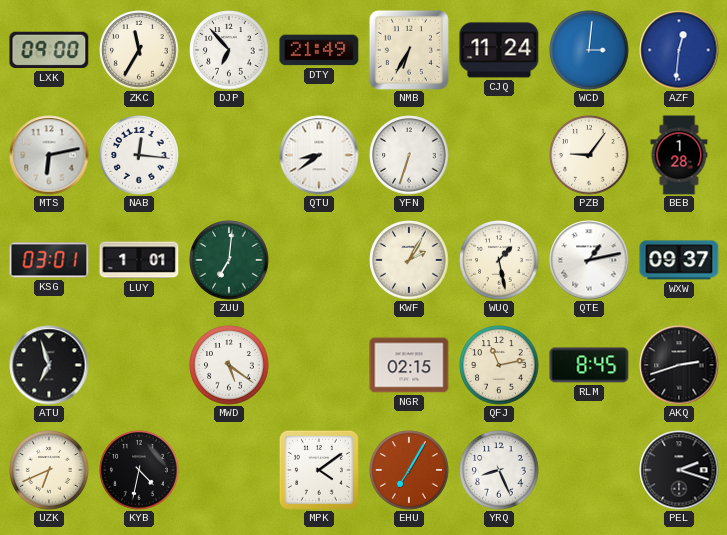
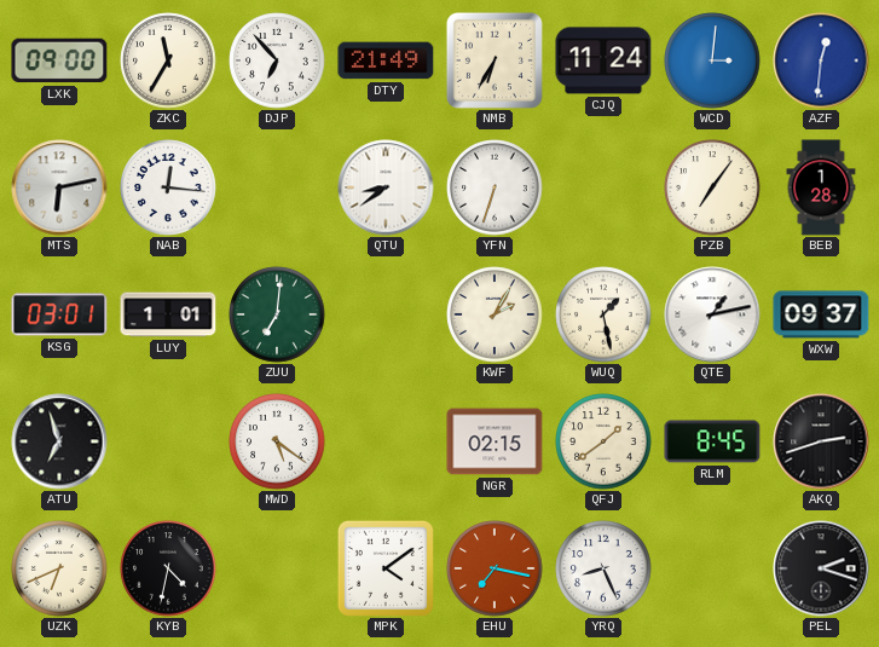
PZB: 9:06 -> 7:06 (712, 187)
QFJ: 11:13 -> 1:39 (603, 441)
EHU: 7:05 -> 7:17 (495, 568)
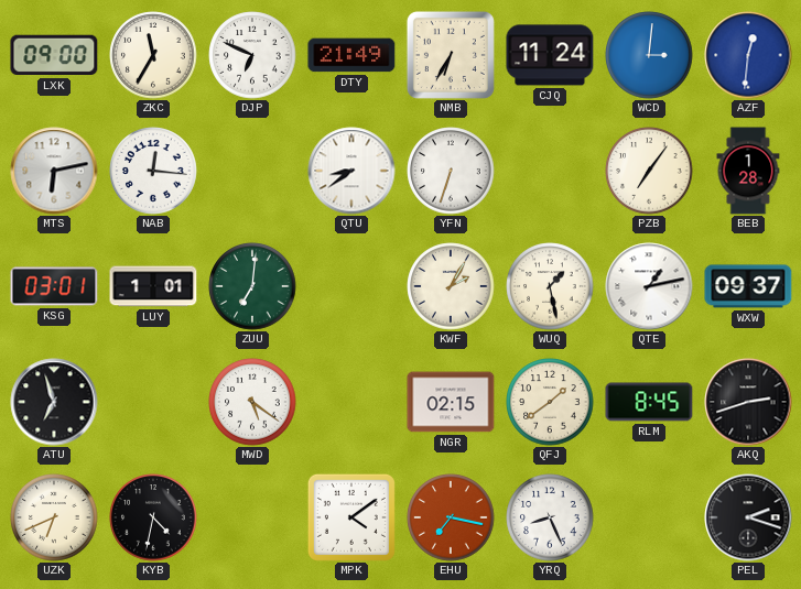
DJP: 6:53 -> 6:49 (252, 55)
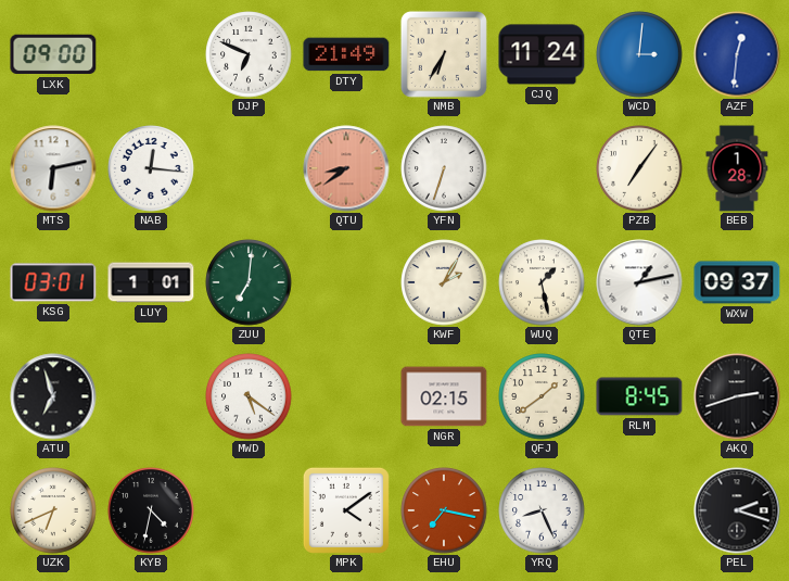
ZKC: 11:35 -> none (153, 55)
QTU dial: white -> salmon (346, 168)
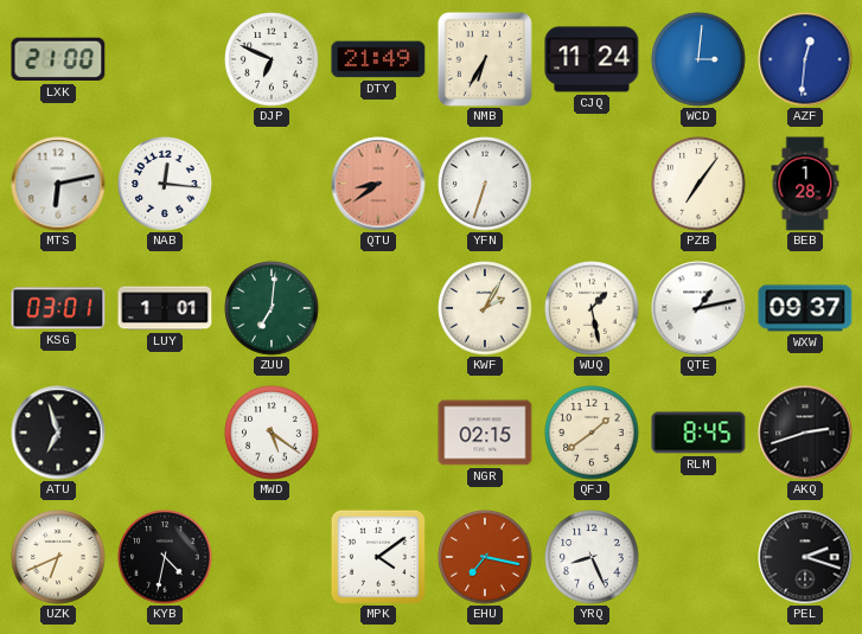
LXK: 09:00 -> 21:00 (58, 59)
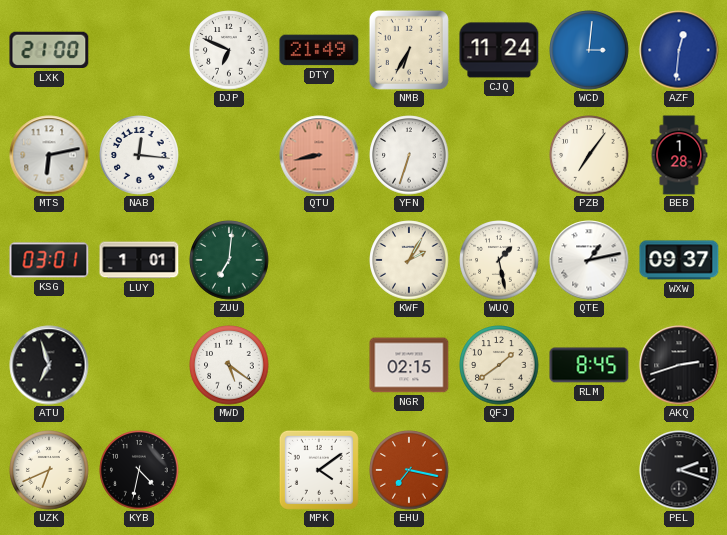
QTU: 8:39 -> 8:43 (319, 155)
YRQ: 8:26 -> none (592, 557)
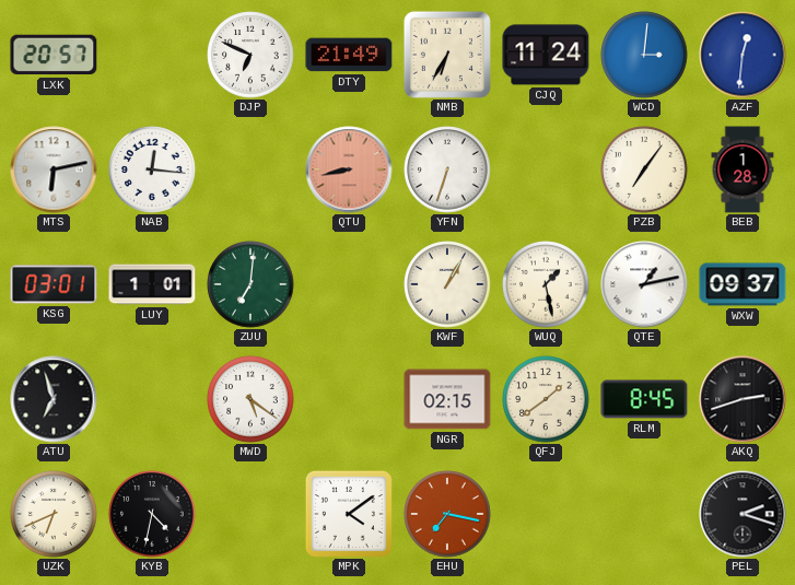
LXK: 21:00 -> 20:57 (54, 55)
KWF: 2:05 -> 1:05 (447, 284)
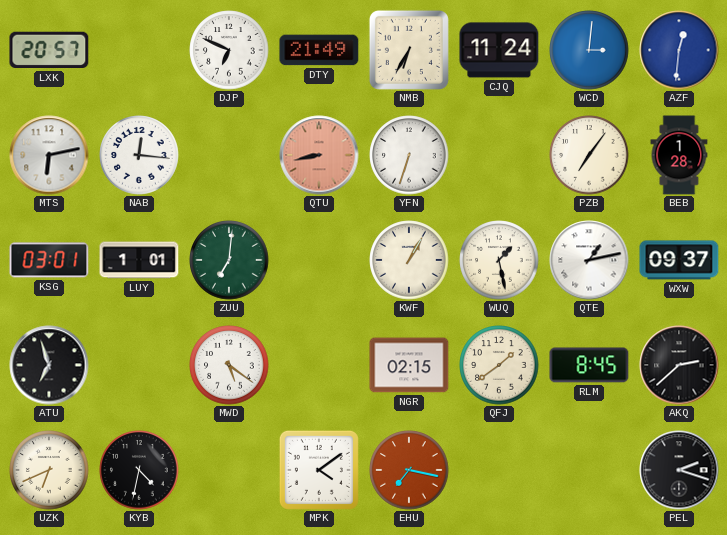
AKQ: 2:42 -> 2:38 (679, 365)
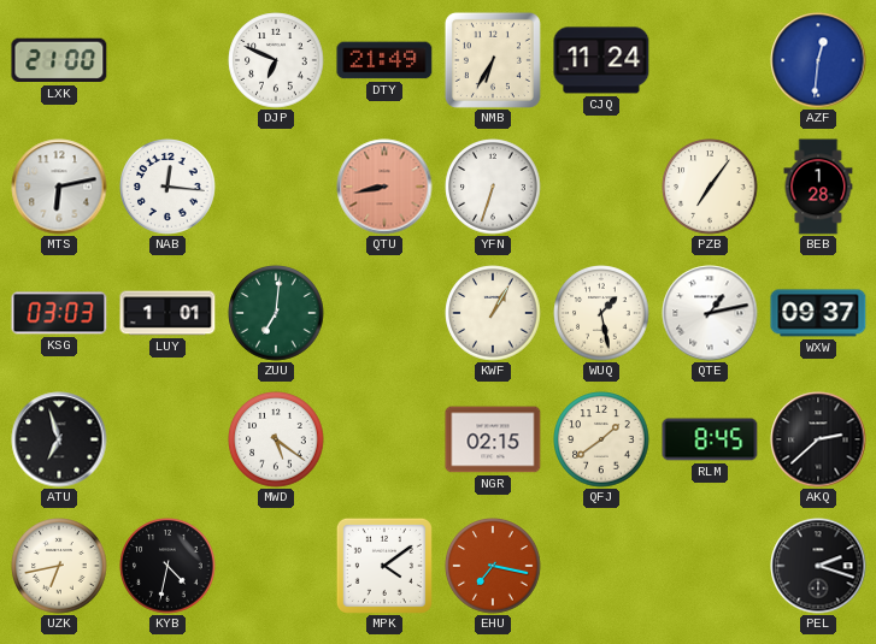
LXK: 20:57 -> 21:00 (59, 60)
WCD: 3:01 -> none (589, 50)
KSG: 03:01 -> 03:03 (59, 313)
UZK: 6:41 -> 6:43 (59, 566)
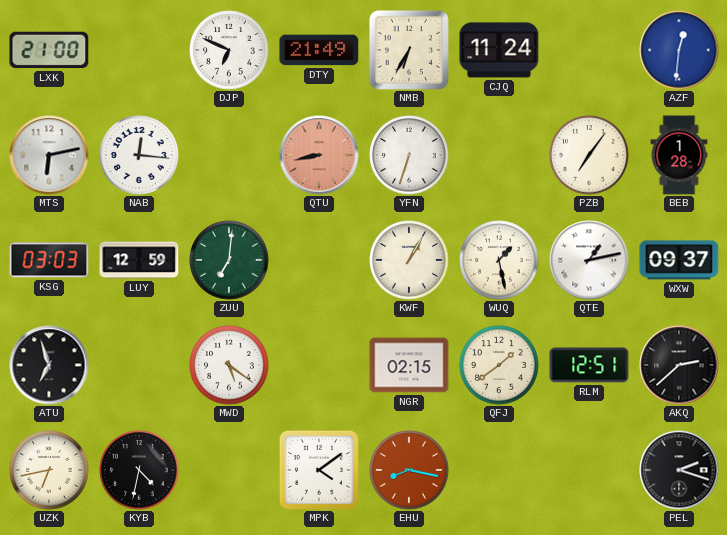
LUY: 1:01 -> 12:59 (139, 260)
RLM: 8:45 -> 12:51 (589, 365)
EHU: 7:17 -> 8:17 (409, 470)
